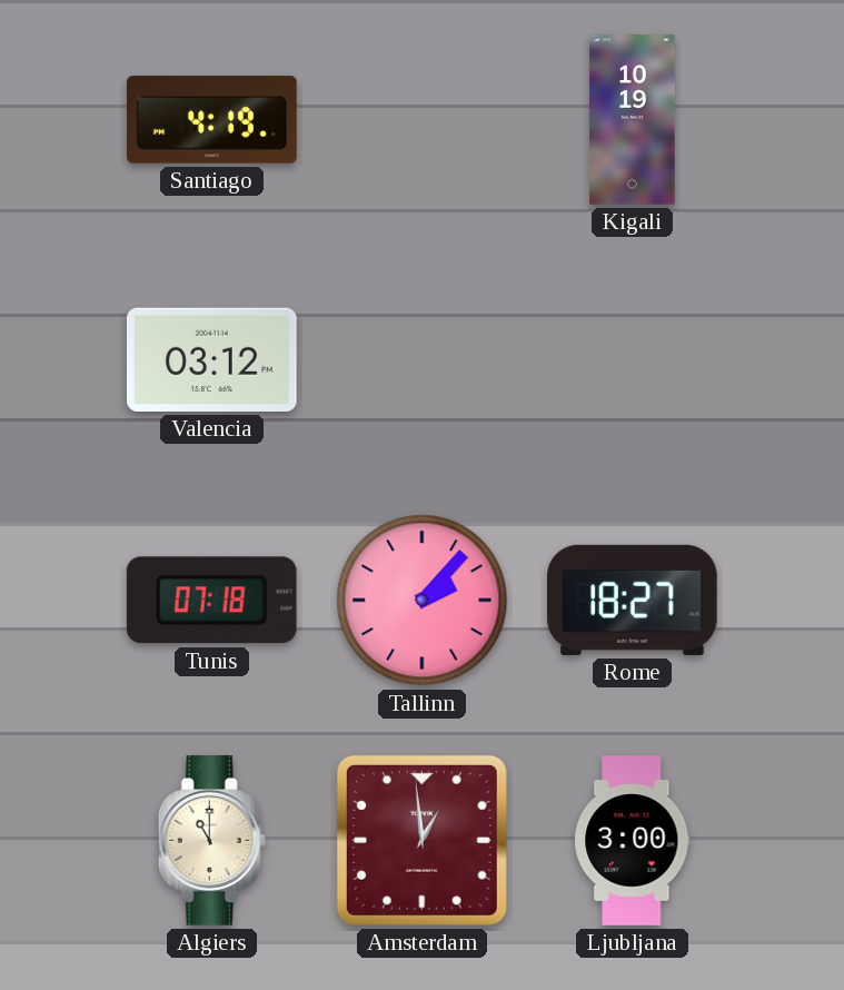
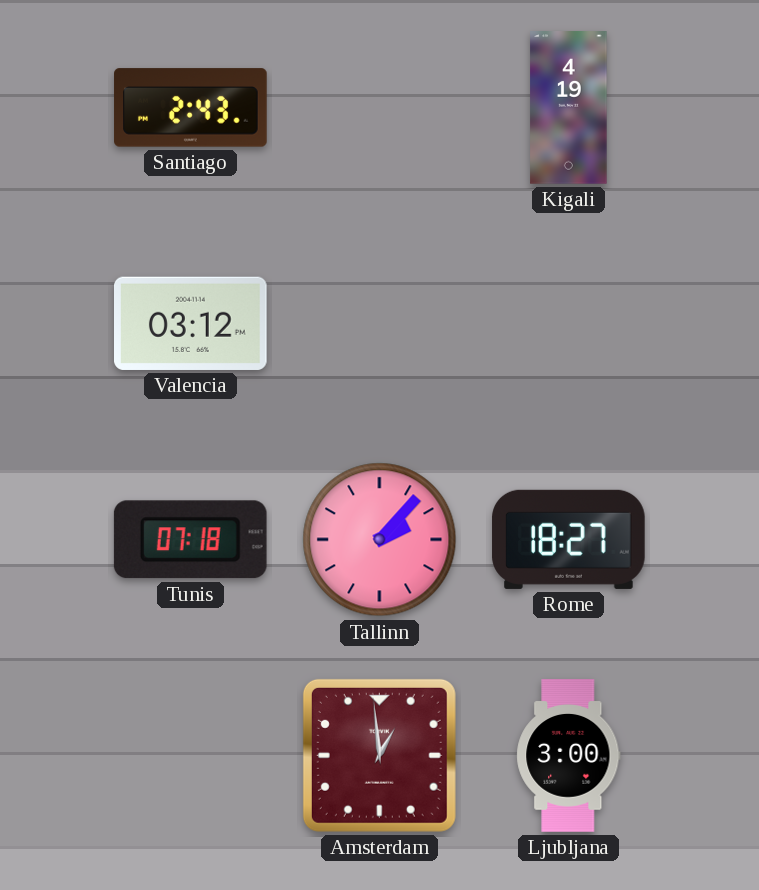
Santiago: 4:19 -> 2:43 (191, 108)
Kigali: 10:19 -> 4:19 (569, 108)
Algiers: 11:00 -> none (211, 841)
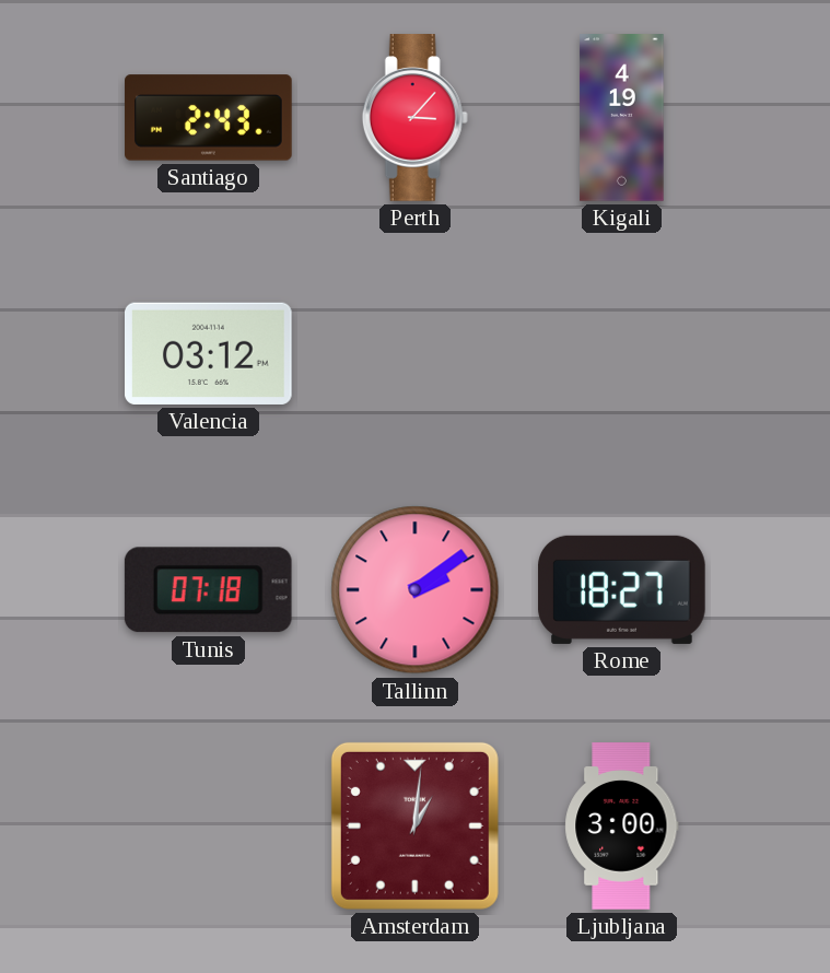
Perth: none -> 3:07 (414, 118)
Tallinn: 2:07 -> 2:09 (416, 590)
Amsterdam: 12:59 -> 1:01 (414, 825)
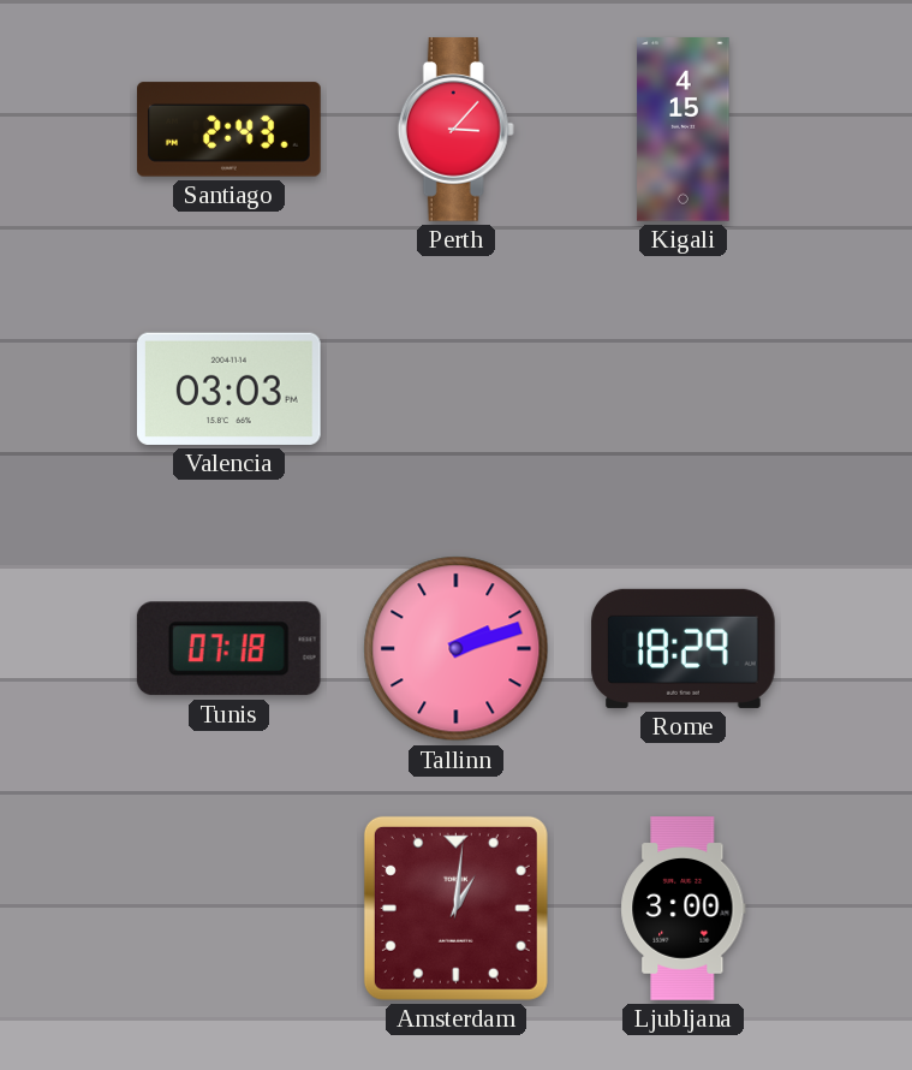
Kigali: 4:19 -> 4:15 (684, 130)
Valencia: 03:12 -> 03:03 (230, 388)
Tallinn: 2:09 -> 2:12 (457, 649)
Rome: 18:27 -> 18:29 (684, 648)
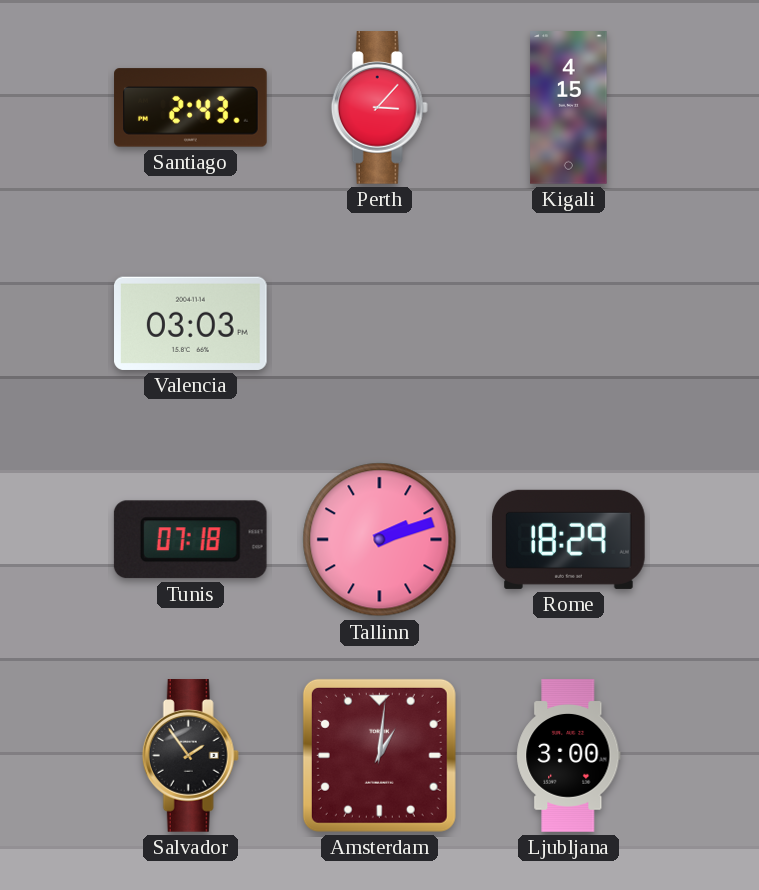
Salvador: none -> 1:54 (190, 756)
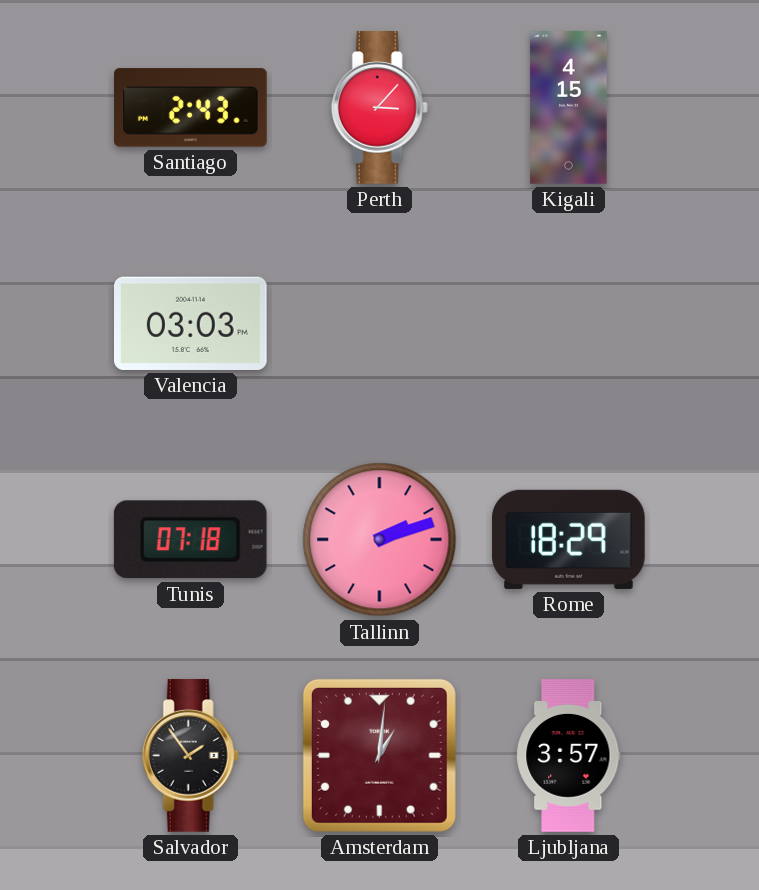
Ljubljana: 3:00 -> 3:57 (569, 756)
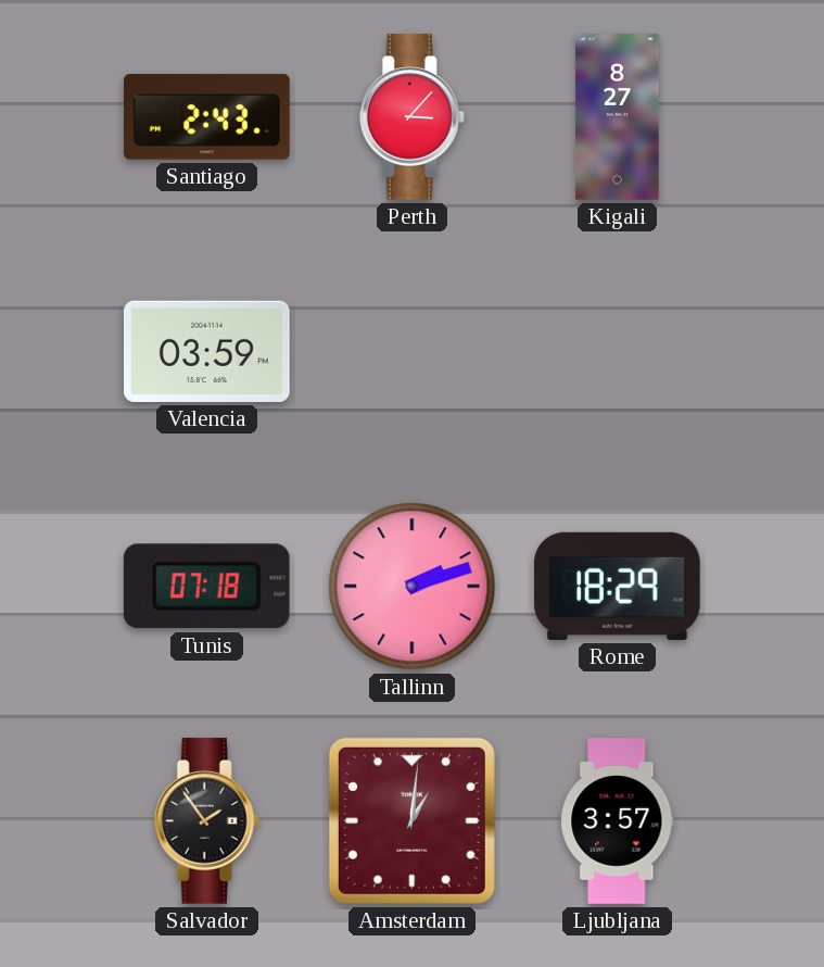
Kigali: 4:15 -> 8:27 (618, 117)
Valencia: 03:03 -> 03:59 (207, 351)
